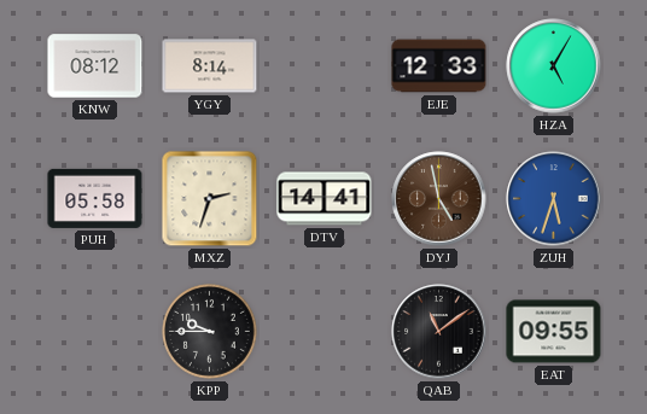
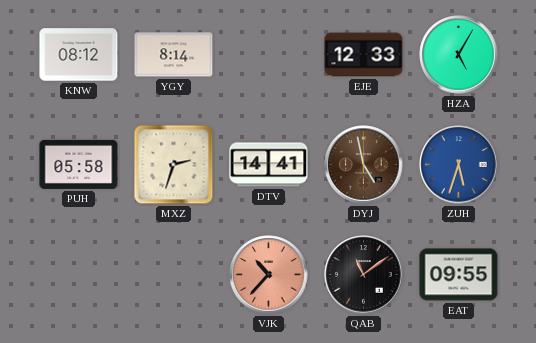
KPP: 9:45 -> none (210, 332)
VJK: none -> 10:37 (269, 275)
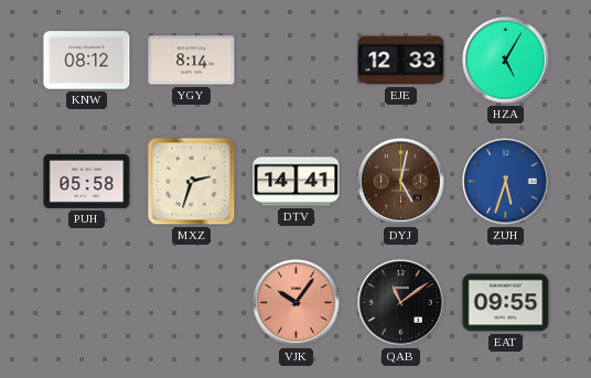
DYJ: 4:58 -> 5:02 (401, 182)
VJK: 10:37 -> 10:06 (297, 303)
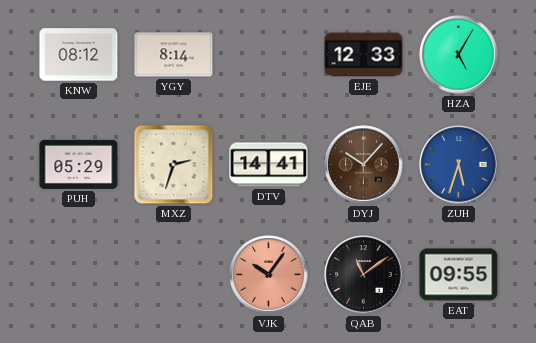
PUH: 05:58 -> 05:29 (79, 164)
DYJ: 5:02 -> 10:07 (364, 165)
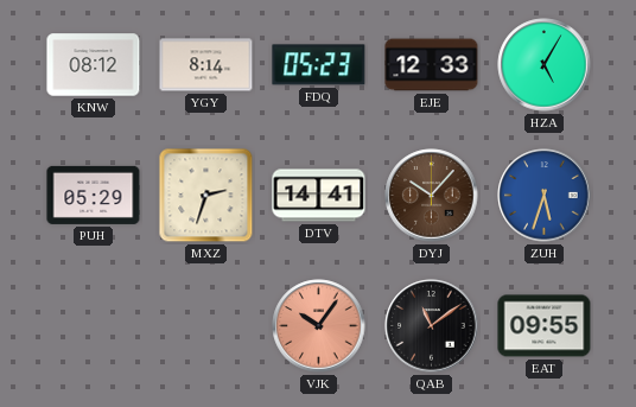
FDQ: none -> 05:23 (319, 65)
